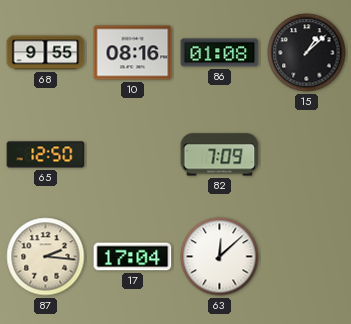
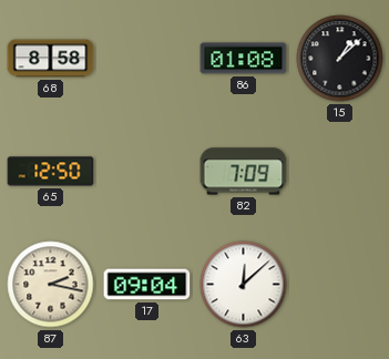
68: 9:55 -> 8:58 (51, 59)
10: 08:16 -> none (133, 53)
87: 2:16 -> 2:17 (51, 285)
17: 17:04 -> 09:04 (147, 285)
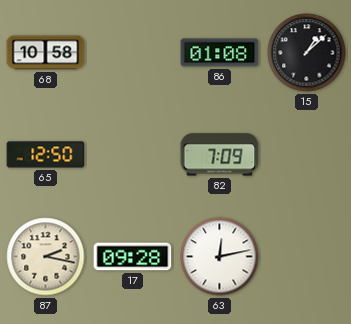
68: 8:58 -> 10:58 (46, 53)
17: 09:04 -> 09:28 (133, 257)
63: 12:08 -> 12:13 (220, 257)
